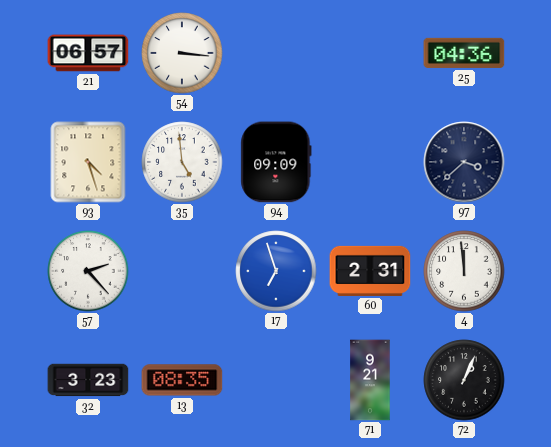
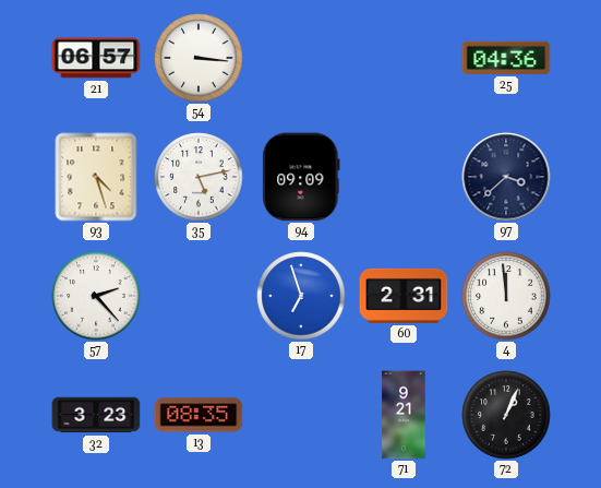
35: 4:59 -> 5:13 (199, 177)
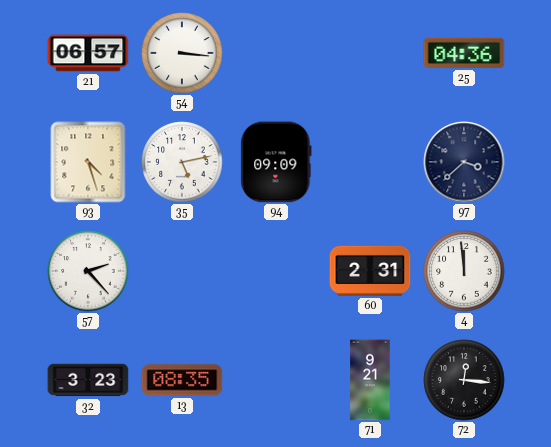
17: 6:57 -> none (301, 296)
72: 1:04 -> 12:16 (464, 380)
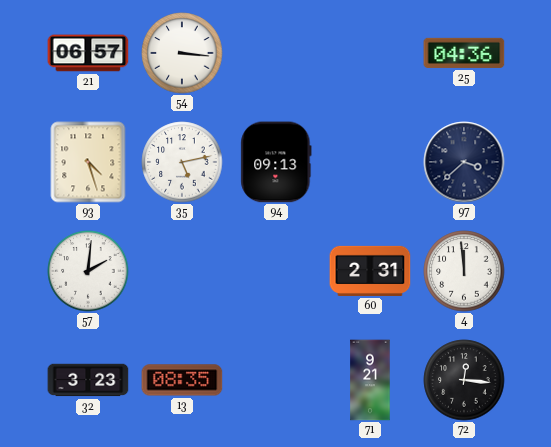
94: 09:09 -> 09:13 (276, 162)
57: 2:23 -> 2:01 (88, 271)
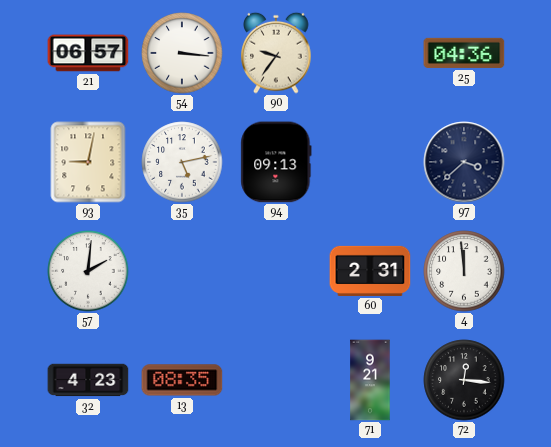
90: none -> 9:36 (276, 53)
93: 4:27 -> 9:02 (88, 162)
32: 3:23 -> 4:23 (88, 380)
